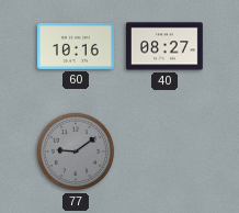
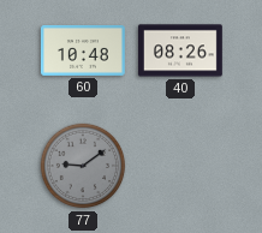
60: 10:16 -> 10:48 (83, 50)
40: 08:27 -> 08:26 (180, 50)
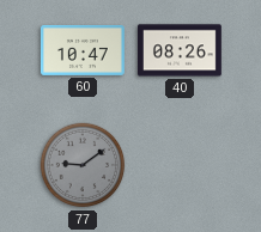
60: 10:48 -> 10:47 (83, 50)
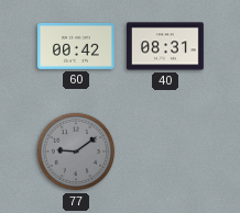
60: 10:47 -> 00:42 (76, 46)
40: 08:26 -> 08:31 (165, 46)
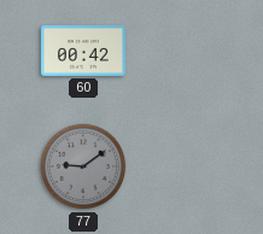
40: 08:31 -> none (165, 46)
